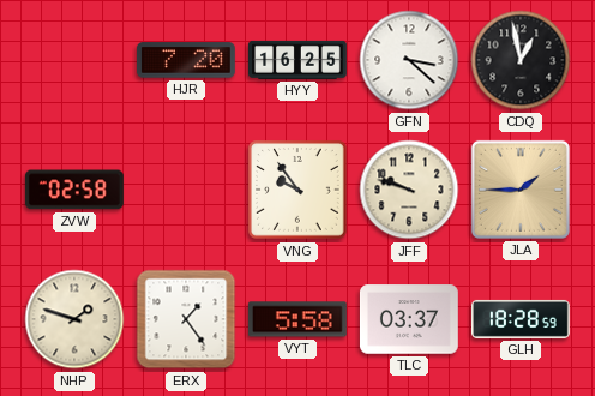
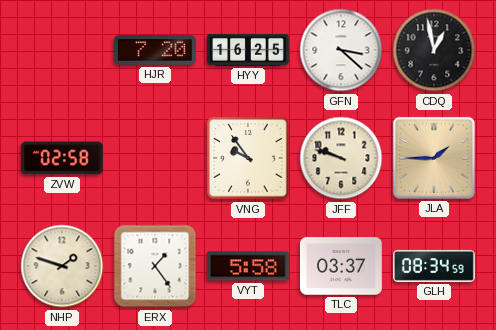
GLH: 18:28 -> 08:34 (435, 266)
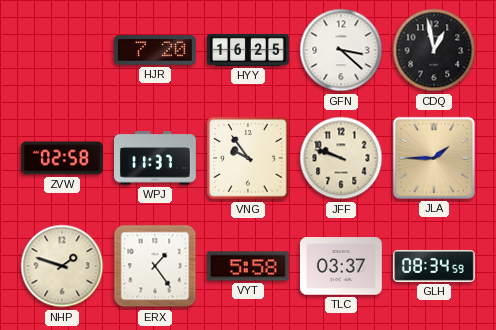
WPJ: none -> 11:37 (156, 158)
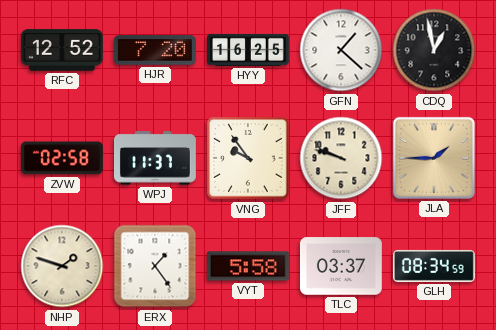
RFC: none -> 12:52 (62, 50)
GFN: 3:22 -> 1:22 (341, 50)
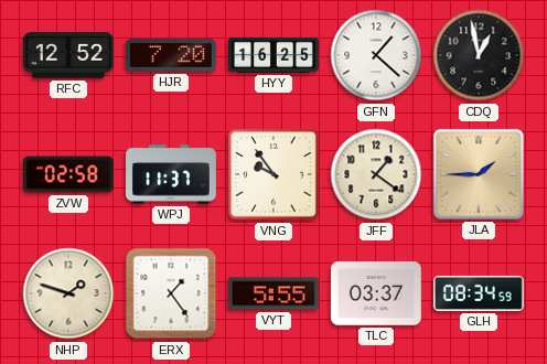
JFF: 9:48 -> 1:21 (376, 174)
VYT: 5:58 -> 5:55 (273, 293)
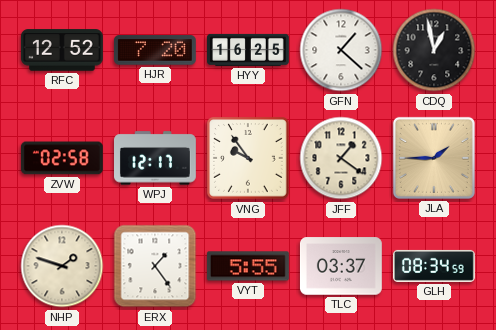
WPJ: 11:37 -> 12:17 (156, 158)
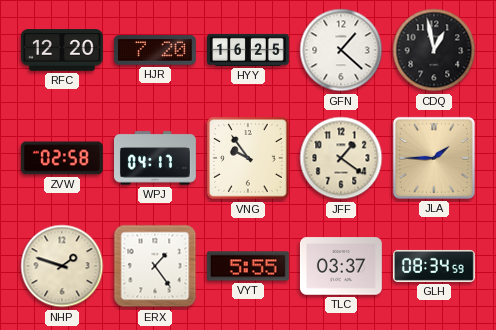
RFC: 12:52 -> 12:20 (62, 50)
WPJ: 12:17 -> 04:17 (156, 158)
